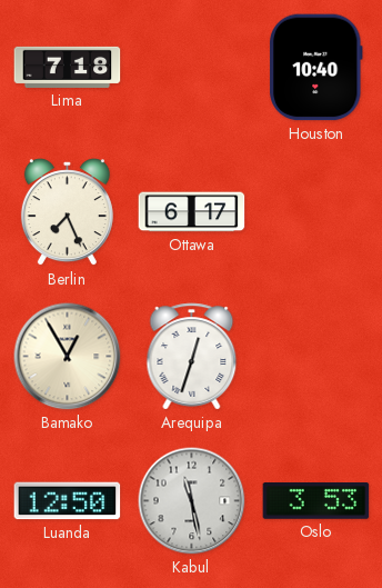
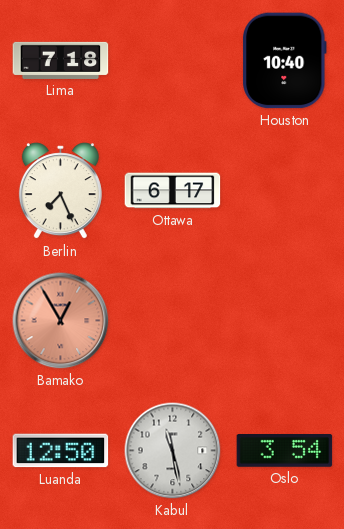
Bamako dial: cream -> salmon (61, 321)
Arequipa: 12:33 -> none (192, 357)
Oslo: 3:53 -> 3:54 (285, 451)
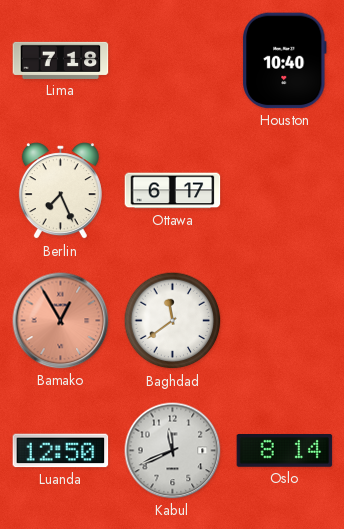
Baghdad: none -> 11:39 (173, 321)
Kabul: 11:28 -> 11:41 (173, 451)
Oslo: 3:54 -> 8:14 (285, 451)
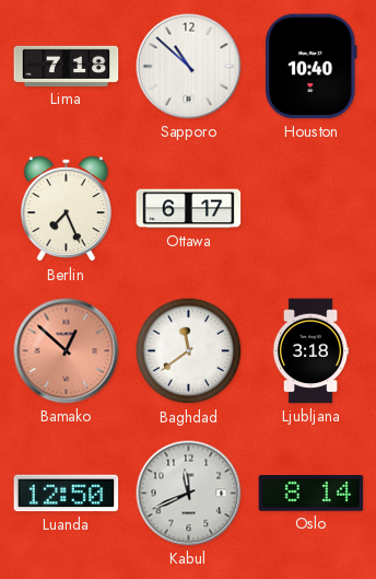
Sapporo: none -> 10:52 (189, 67)
Bamako: 12:55 -> 12:52 (67, 351)
Ljubljana: none -> 3:18 (310, 351)
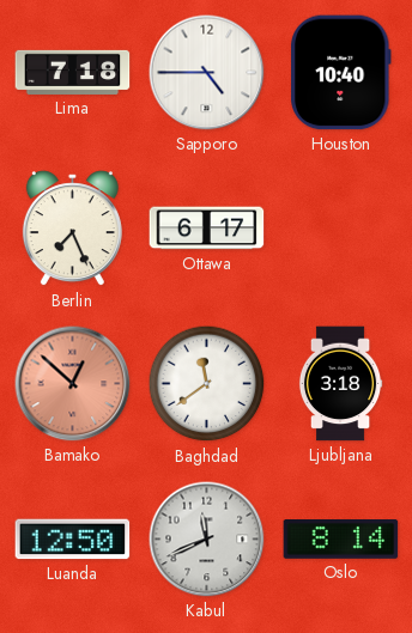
Sapporo: 10:52 -> 4:45 (207, 73)
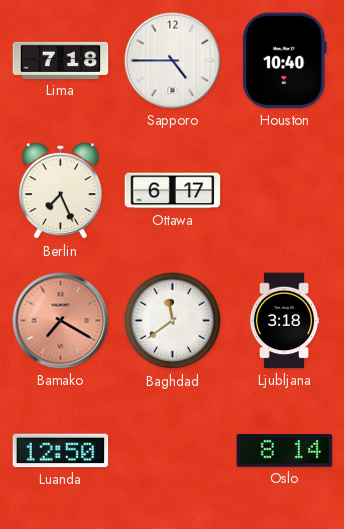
Bamako: 12:52 -> 7:20 (61, 321)
Kabul: 11:41 -> none (207, 540)
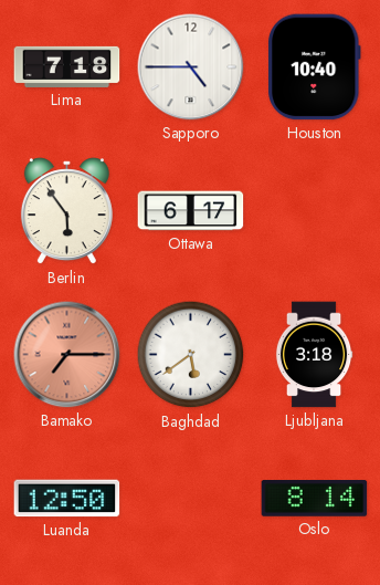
Berlin: 7:26 -> 5:54 (66, 211)
Bamako: 7:20 -> 7:15 (67, 355)
Baghdad: 11:39 -> 5:39 (191, 355)
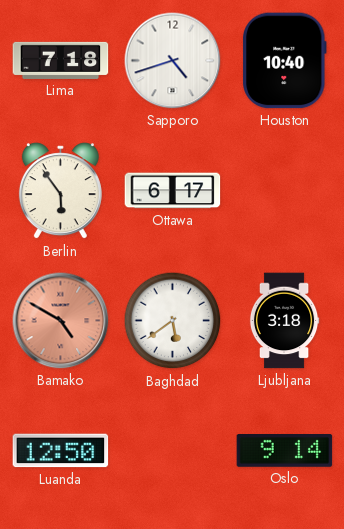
Sapporo: 4:45 -> 4:42 (173, 61)
Bamako: 7:15 -> 4:50 (61, 321)
Oslo: 8:14 -> 9:14 (285, 451)
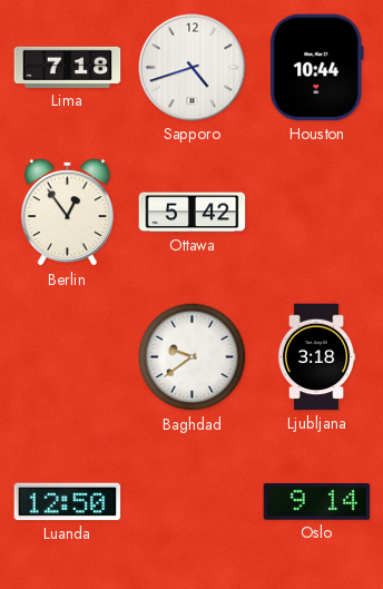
Houston: 10:40 -> 10:44 (317, 68)
Berlin: 5:54 -> 12:54 (67, 213)
Ottawa: 6:17 -> 5:42 (193, 213)
Bamako: 4:50 -> none (61, 321)
Baghdad: 5:39 -> 9:39 (193, 357)
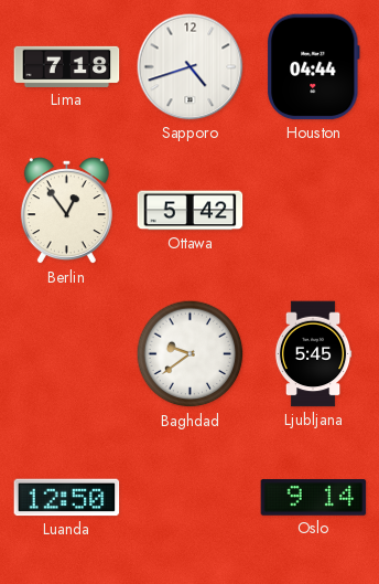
Houston: 10:44 -> 04:44 (314, 67)
Ljubljana: 3:18 -> 5:45 (313, 354)
